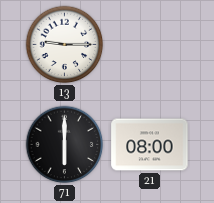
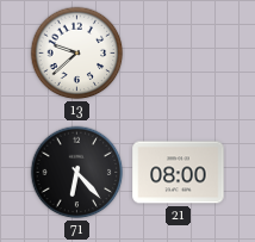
13: 9:15 -> 9:38 (77, 54)
71: 6:00 -> 6:23 (77, 173)
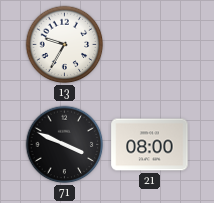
13: 9:38 -> 9:35 (65, 45)
71: 6:23 -> 3:49 (65, 145)
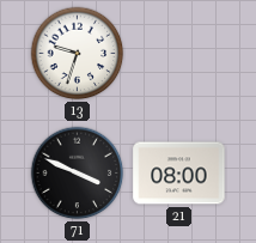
13: 9:35 -> 9:33 (78, 54)
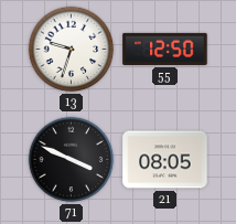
55: none -> 12:50 (165, 49)
21: 08:00 -> 08:05 (165, 160)
